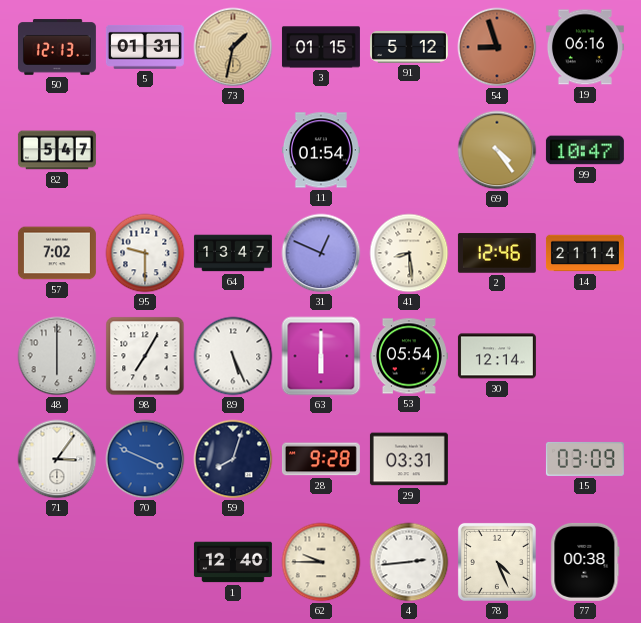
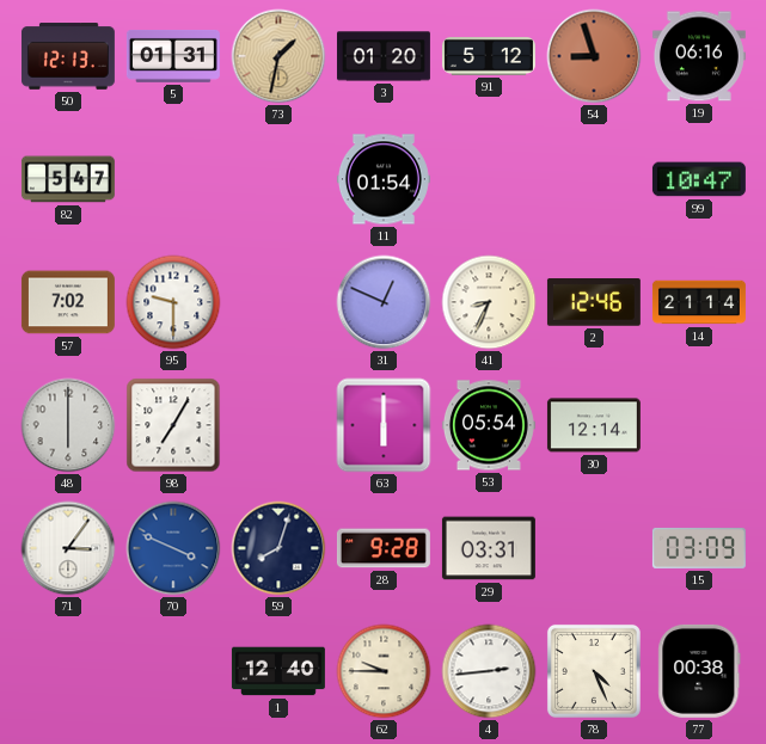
3: 01:15 -> 01:20 (384, 56)
69: 4:24 -> none (497, 150)
64: 13:47 -> none (233, 253)
41: 8:29 -> 8:34 (489, 302)
89: 5:26 -> none (233, 356)
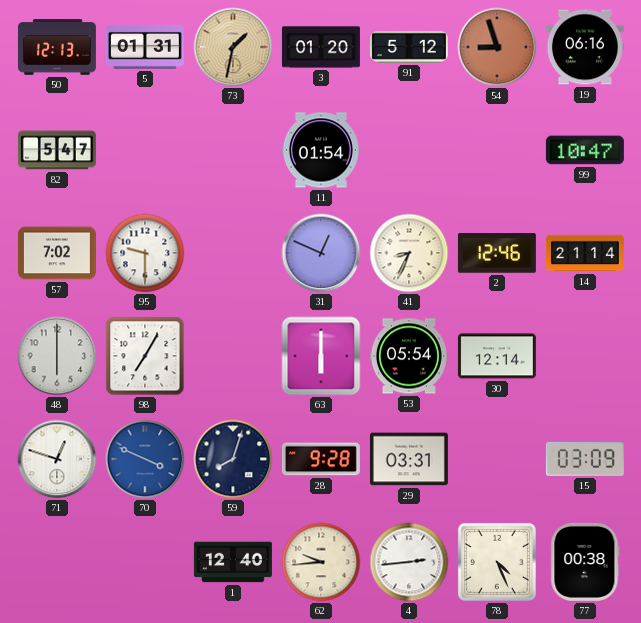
71: 3:06 -> 12:48 (57, 459)
62: 9:45 -> 9:44 (321, 562)
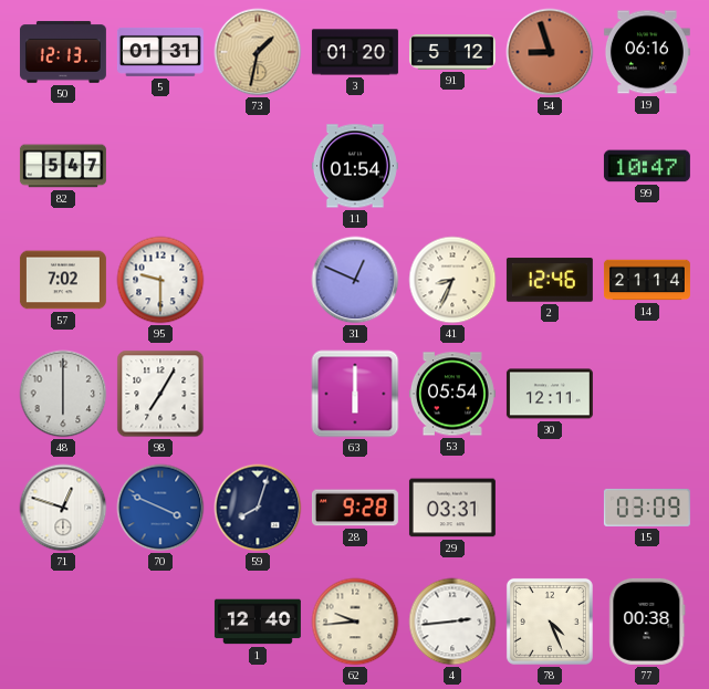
30: 12:14 -> 12:11 (550, 394)
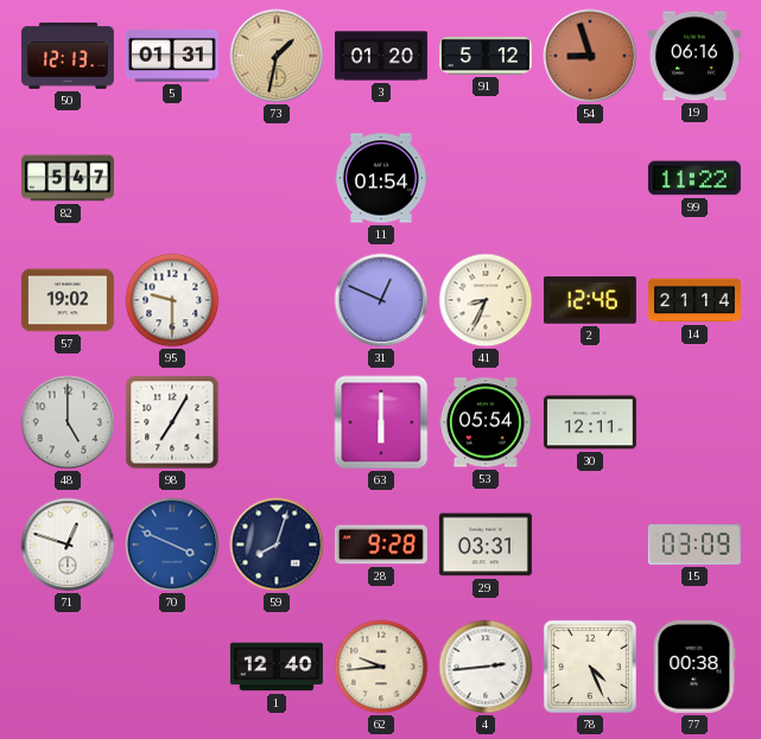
99: 10:47 -> 11:22 (695, 178)
57: 7:02 -> 19:02 (68, 300)
48: 6:00 -> 5:00 (68, 422)
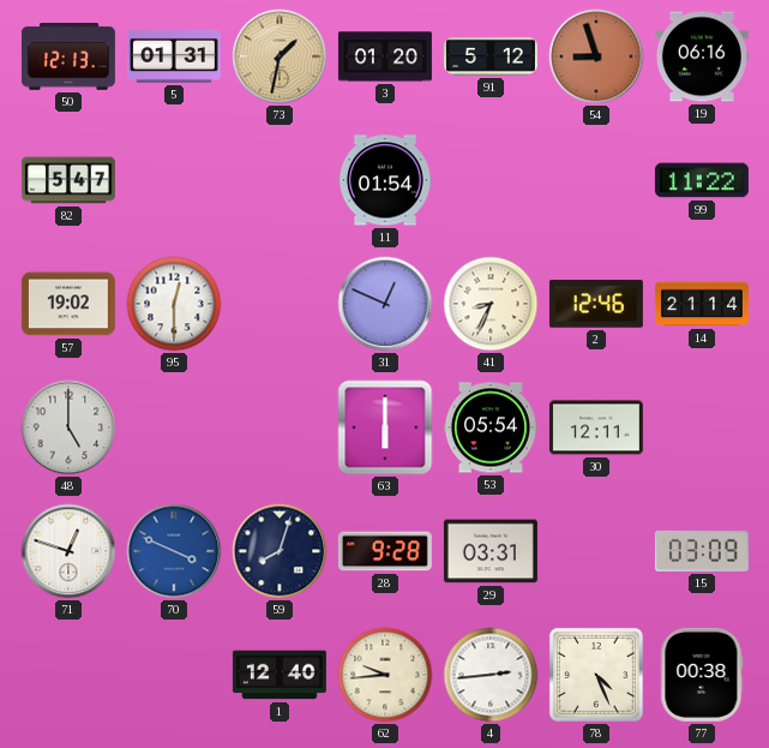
95: 9:30 -> 12:30 (174, 304)
98: 7:05 -> none (172, 422)
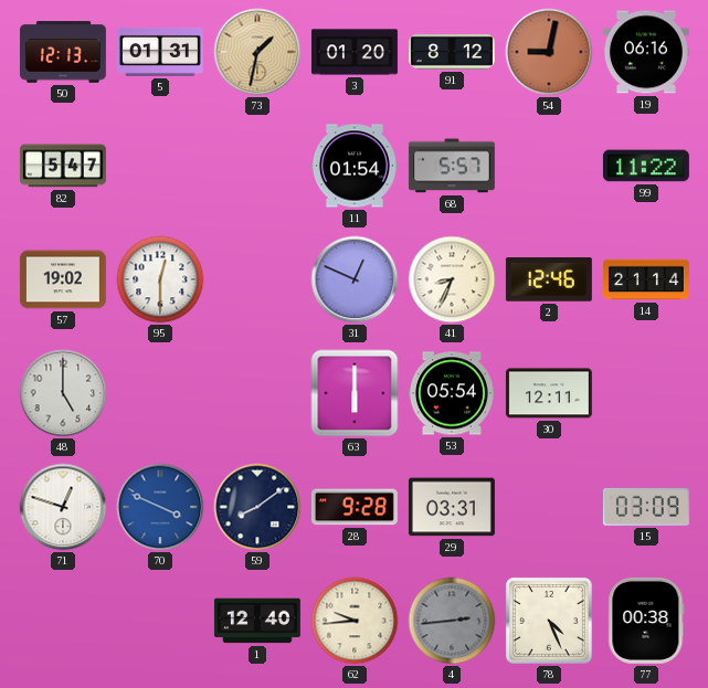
91: 5:12 -> 8:12 (452, 53)
54: 8:57 -> 9:02 (549, 52)
68: none -> 5:57 (452, 166)
59: 8:03 -> 8:09 (257, 507)
4 dial: white -> grey (452, 621)
